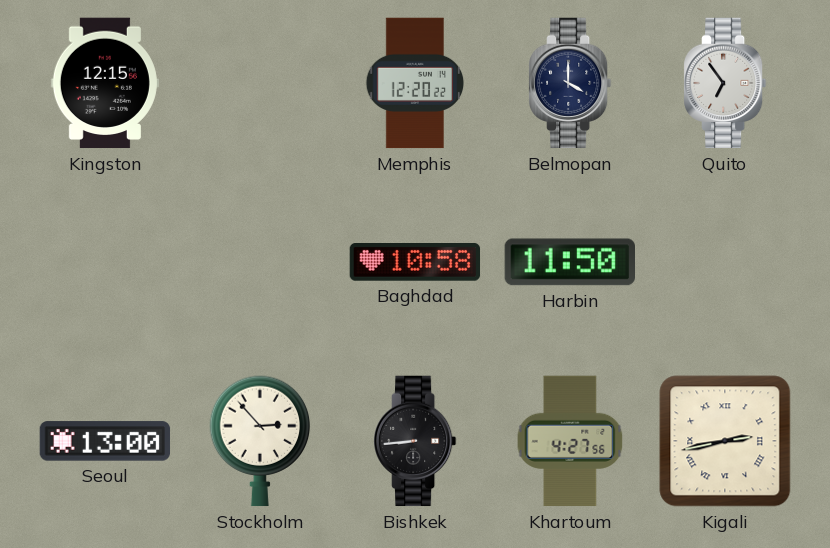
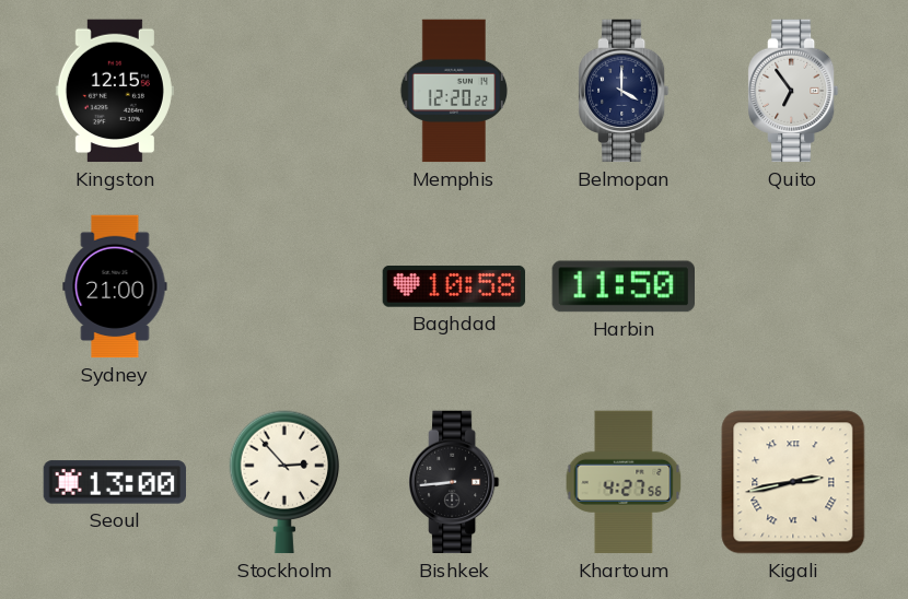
Sydney: none -> 21:00 (115, 286)
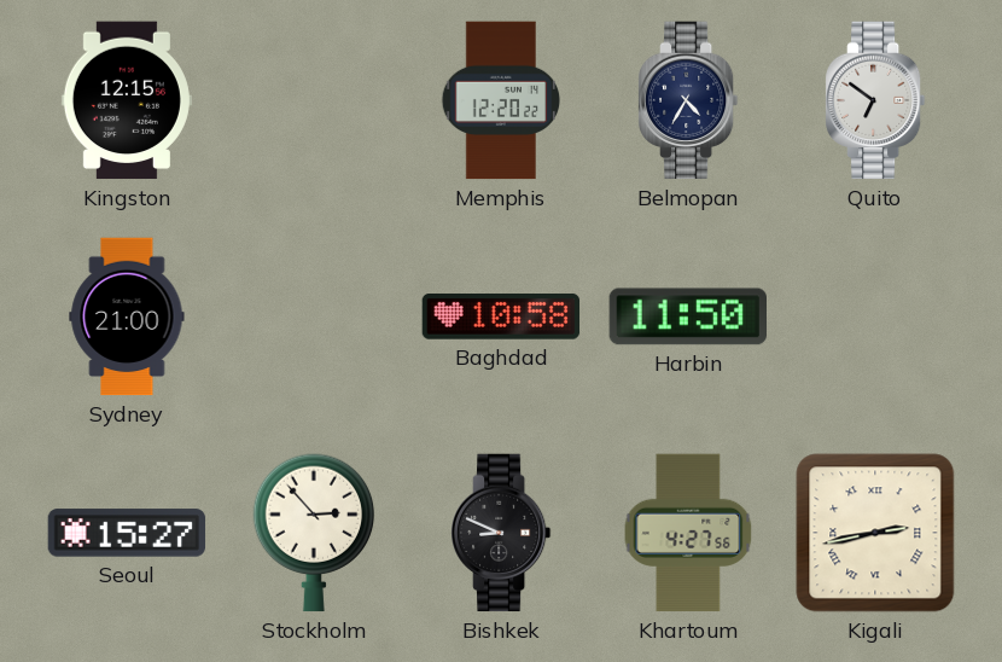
Belmopan: 4:00 -> 4:35 (688, 100)
Quito: 6:54 -> 6:51 (875, 100)
Seoul: 13:00 -> 15:27 (127, 533)
Bishkek: 8:44 -> 8:49 (501, 533)
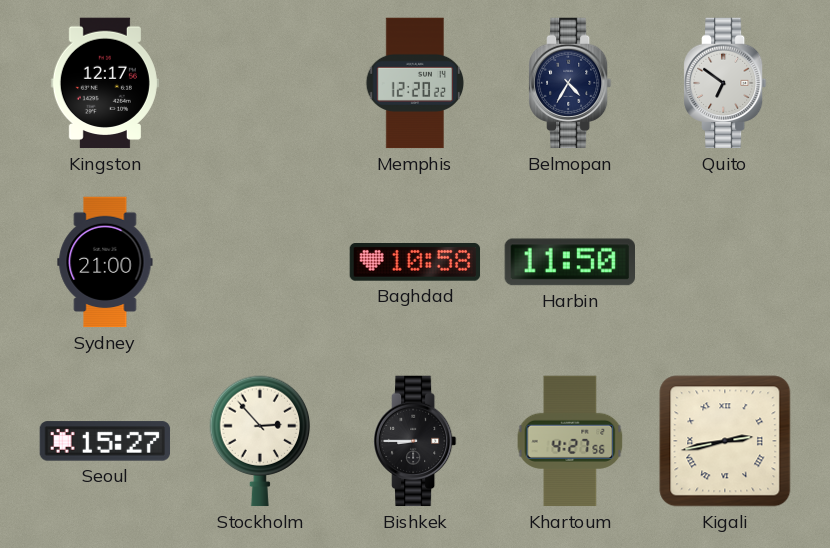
Kingston: 12:15 -> 12:17 (105, 83)
Bishkek: 8:49 -> 8:45 (415, 441)
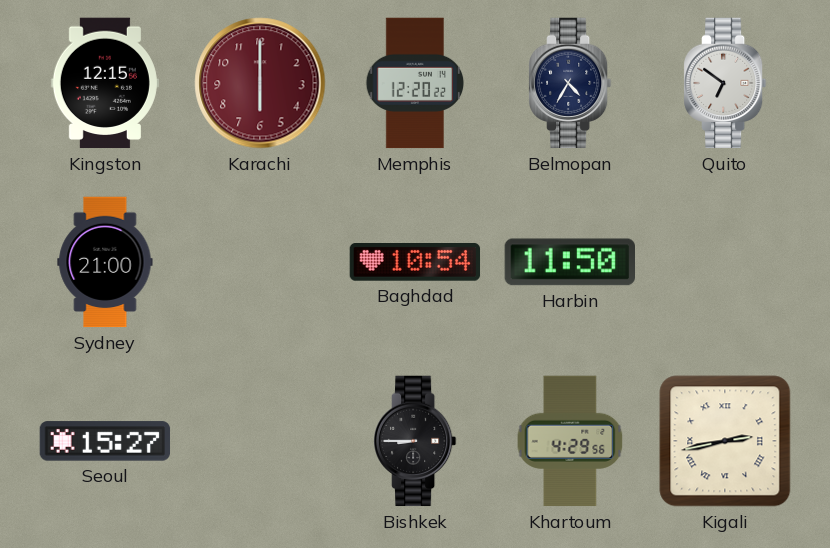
Kingston: 12:17 -> 12:15 (105, 83)
Karachi: none -> 6:00 (260, 83)
Baghdad: 10:58 -> 10:54 (415, 262)
Stockholm: 2:53 -> none (260, 441)
Khartoum: 4:27 -> 4:29 (570, 441)
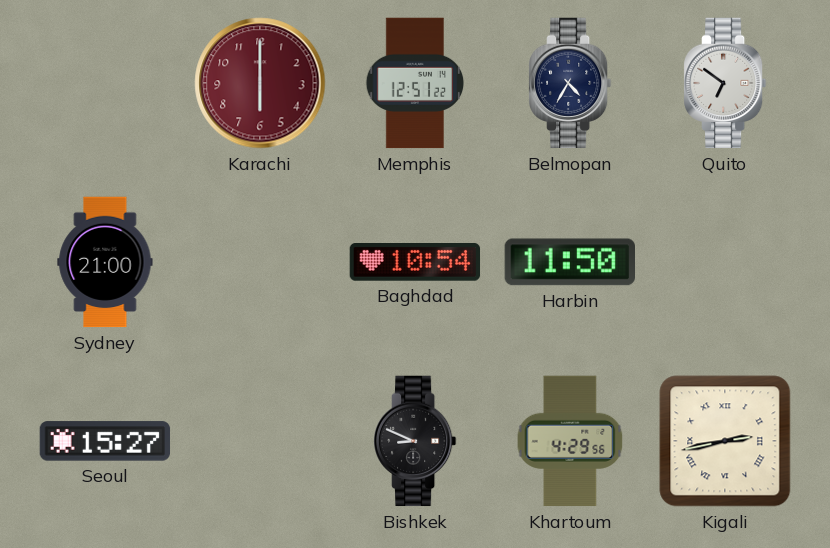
Kingston: 12:15 -> none (105, 83)
Memphis: 12:20 -> 12:51 (415, 83)
Bishkek: 8:45 -> 8:49 (415, 441)
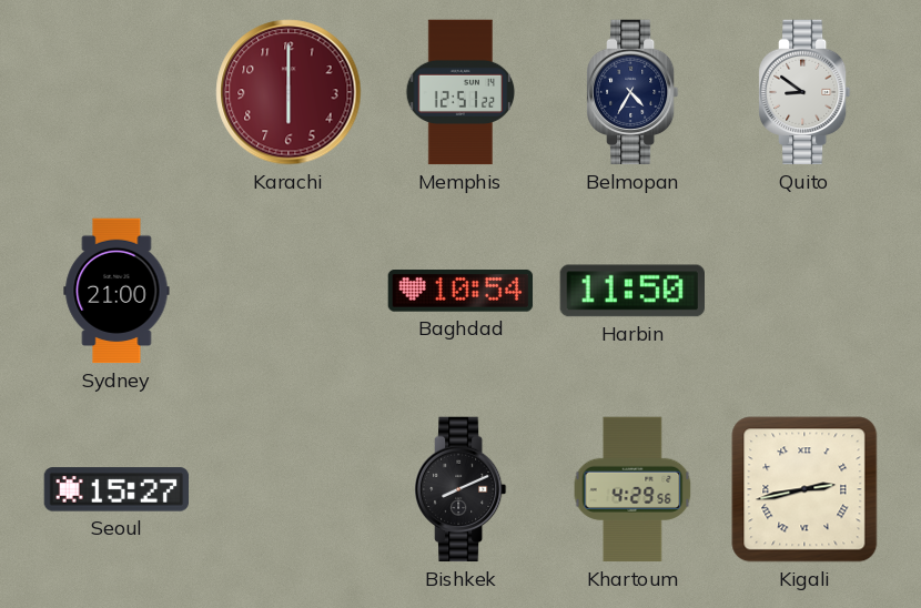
Quito: 6:51 -> 8:51 (804, 92)
Bishkek: 8:49 -> 8:11 (460, 489)
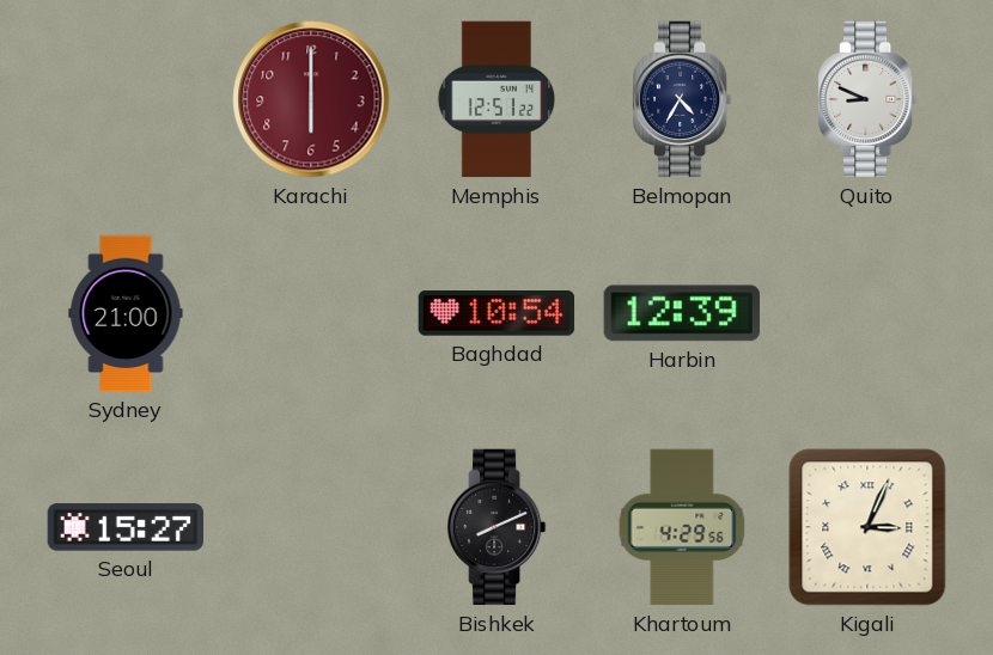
Quito: 8:51 -> 8:49 (867, 99)
Harbin: 11:50 -> 12:39 (681, 313)
Kigali: 2:43 -> 3:04 (867, 527)
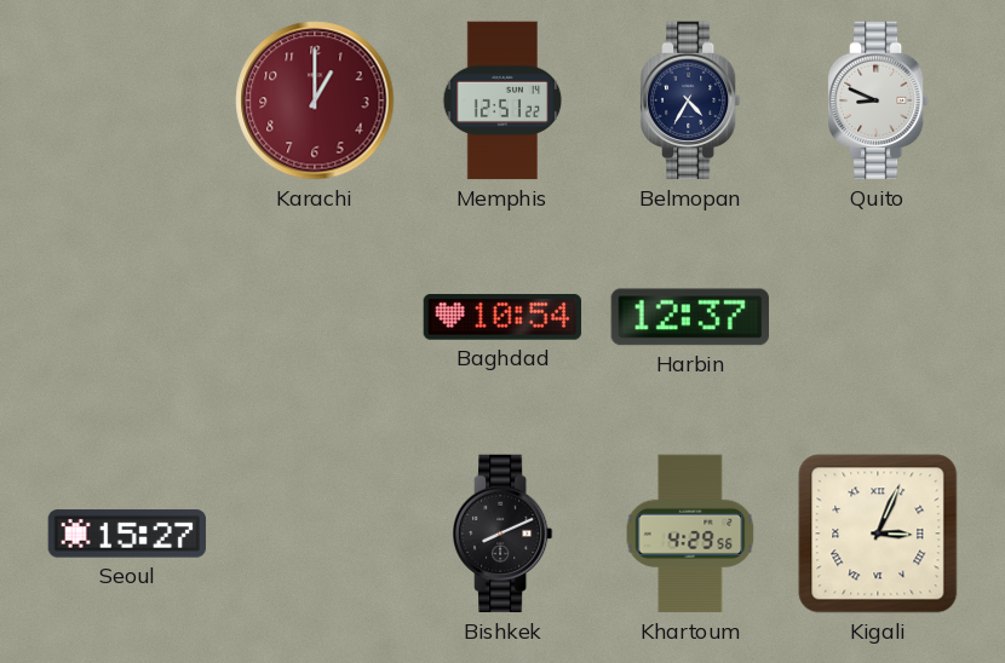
Karachi: 6:00 -> 1:00 (315, 100)
Sydney: 21:00 -> none (126, 313)
Harbin: 12:39 -> 12:37 (689, 317)
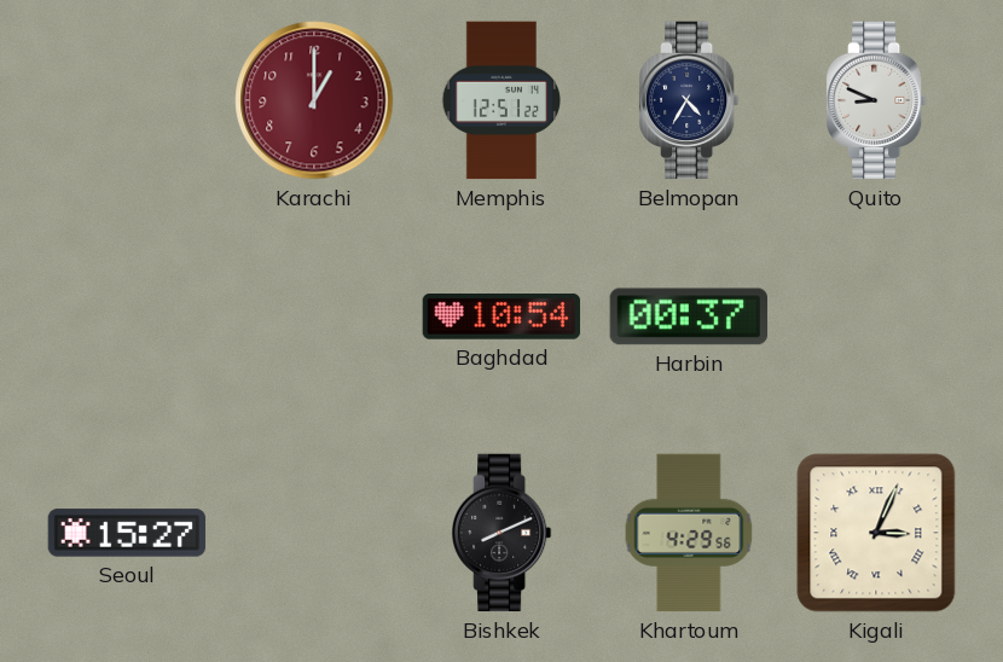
Harbin: 12:37 -> 00:37 (688, 317)
